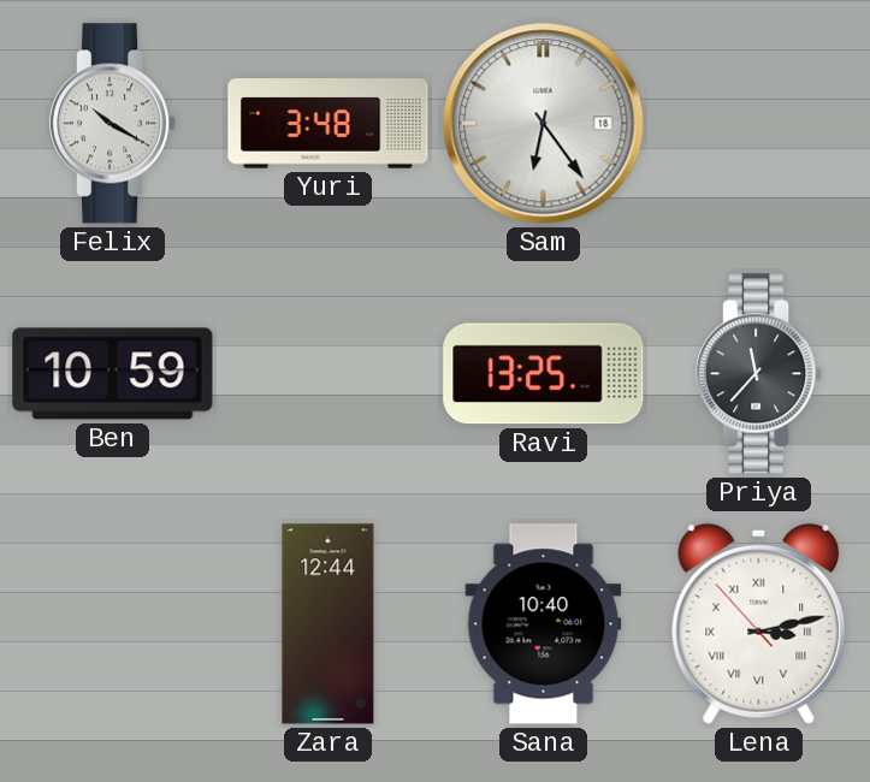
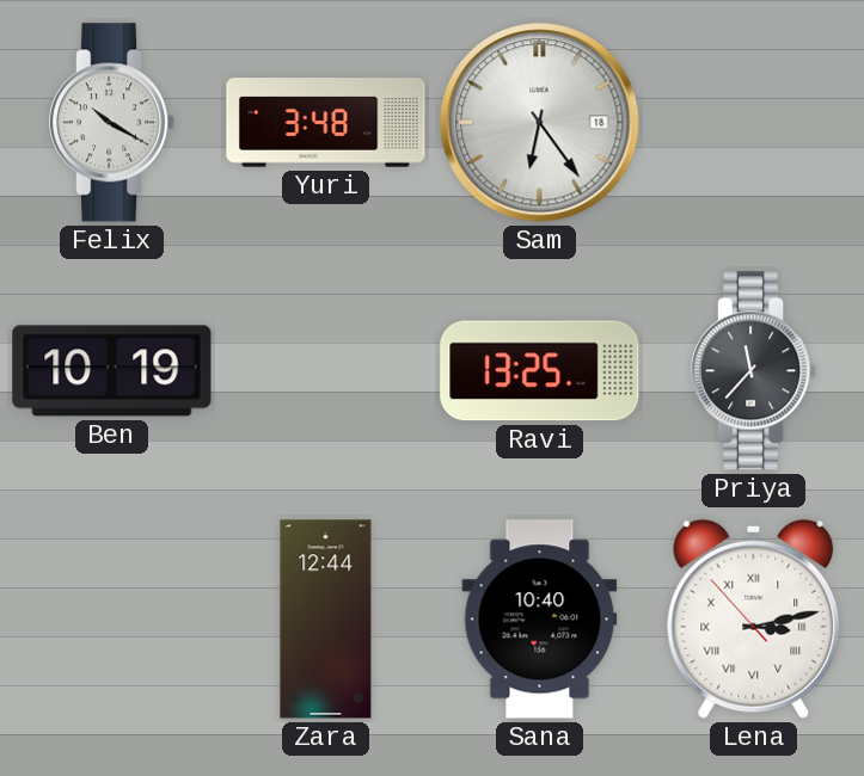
Ben: 10:59 -> 10:19 (112, 371)
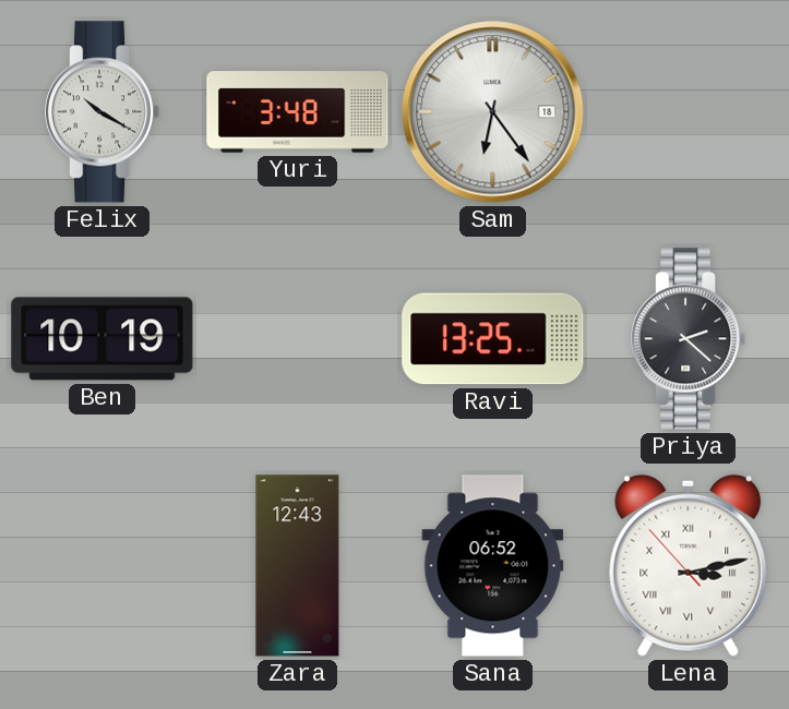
Priya: 11:37 -> 2:22 (690, 339)
Zara: 12:44 -> 12:43 (298, 566)
Sana: 10:40 -> 06:52 (493, 566)
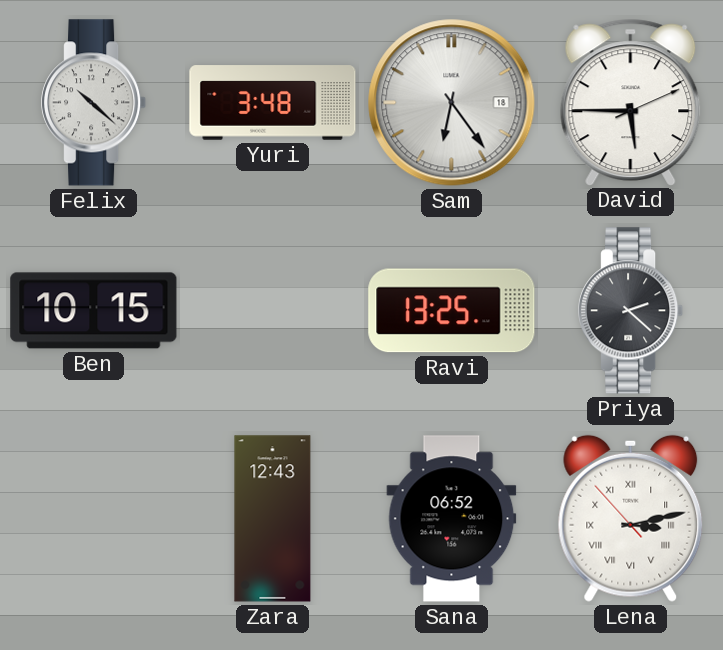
Felix: 10:20 -> 10:22 (95, 103)
David: none -> 5:45 (631, 102)
Ben: 10:19 -> 10:15 (94, 311)
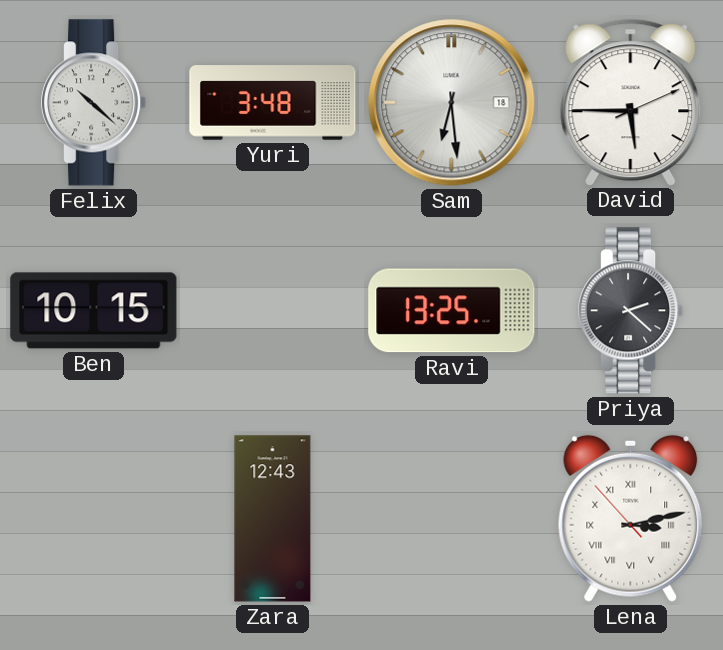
Sam: 6:24 -> 6:29 (452, 103)
Sana: 06:52 -> none (452, 519)
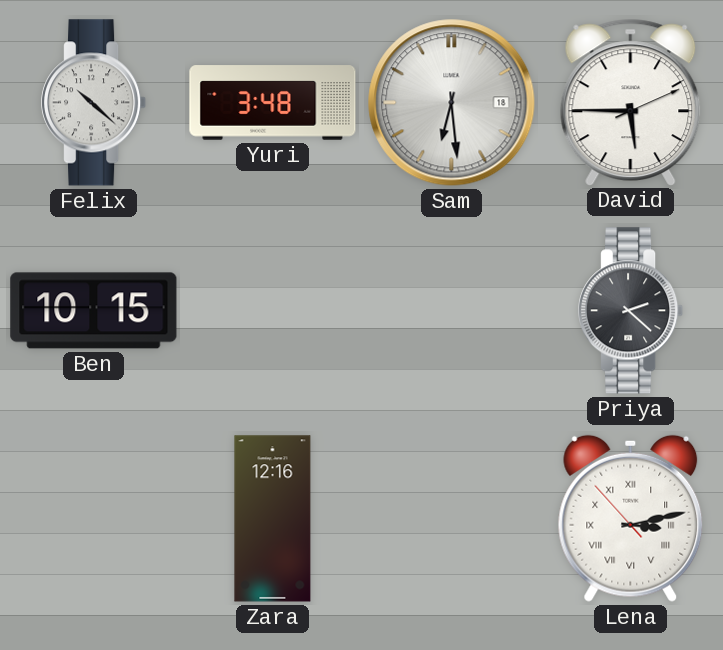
Ravi: 13:25 -> none (452, 311)
Zara: 12:43 -> 12:16 (273, 519)
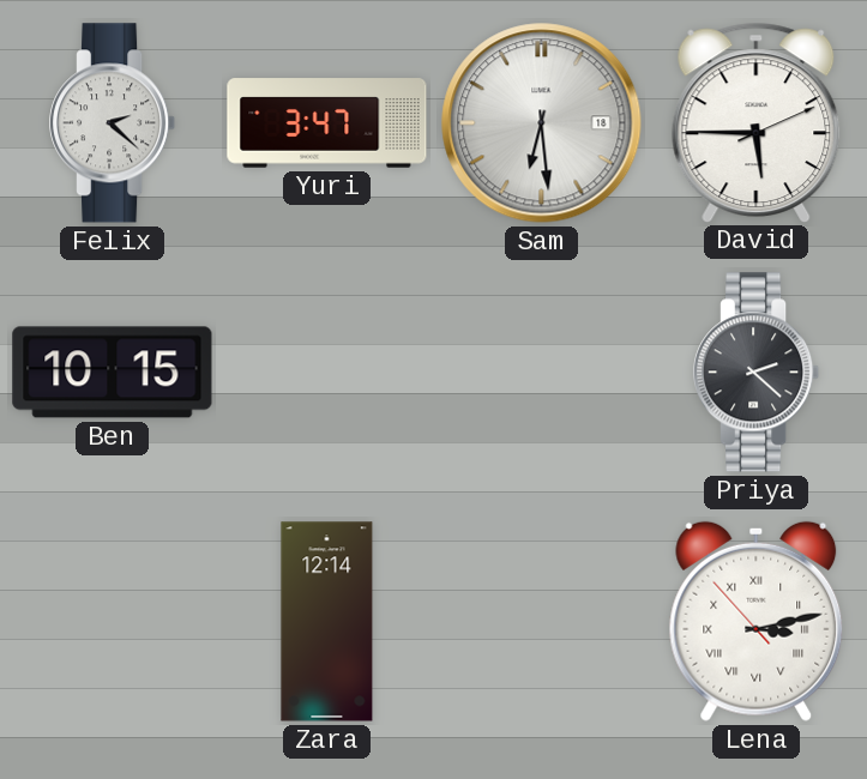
Felix: 10:22 -> 2:22 (114, 123)
Yuri: 3:48 -> 3:47 (327, 123)
Zara: 12:16 -> 12:14 (327, 622)
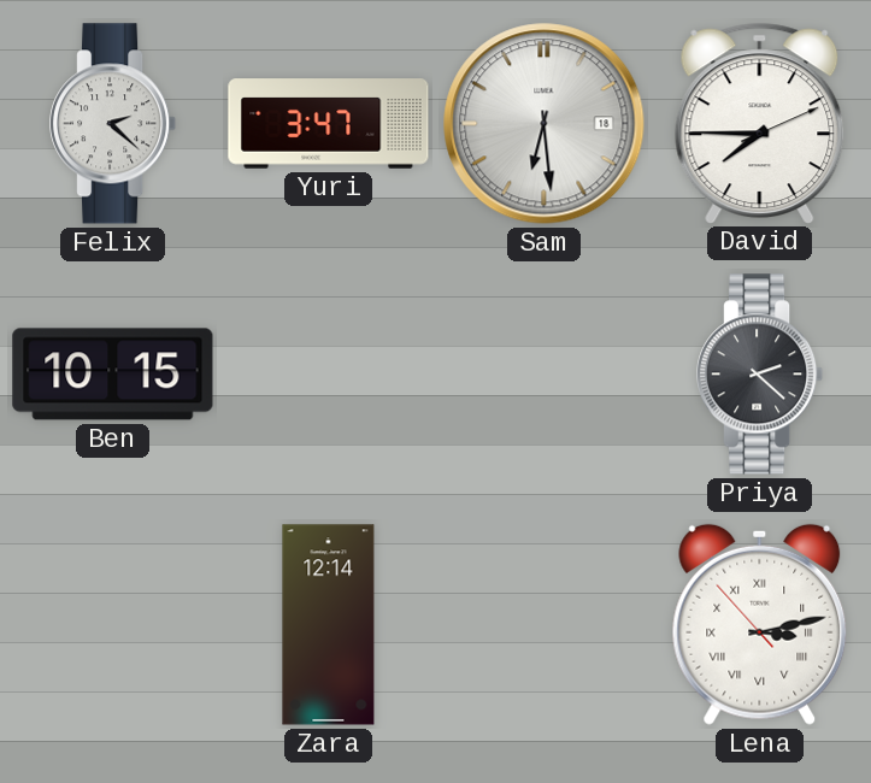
David: 5:45 -> 7:45 (760, 123)
